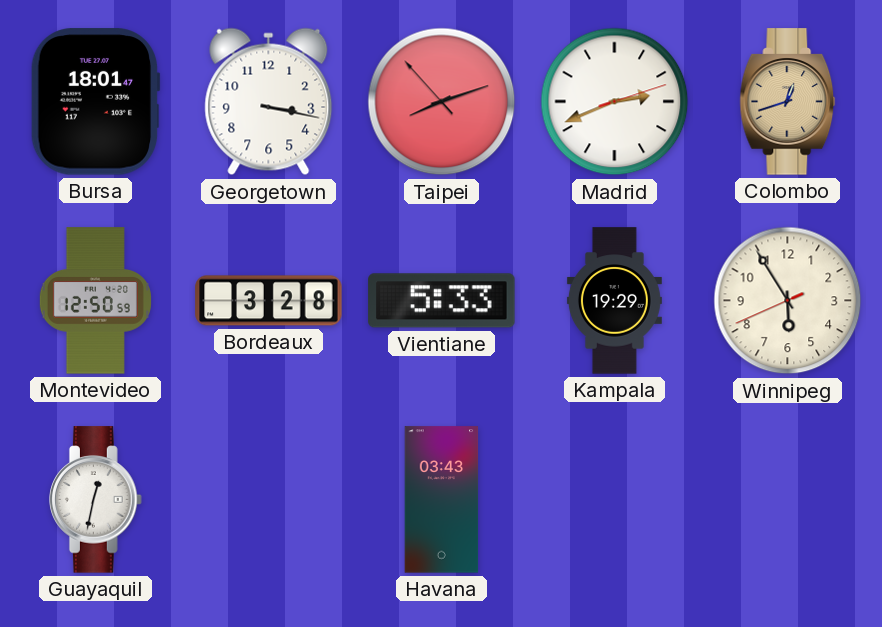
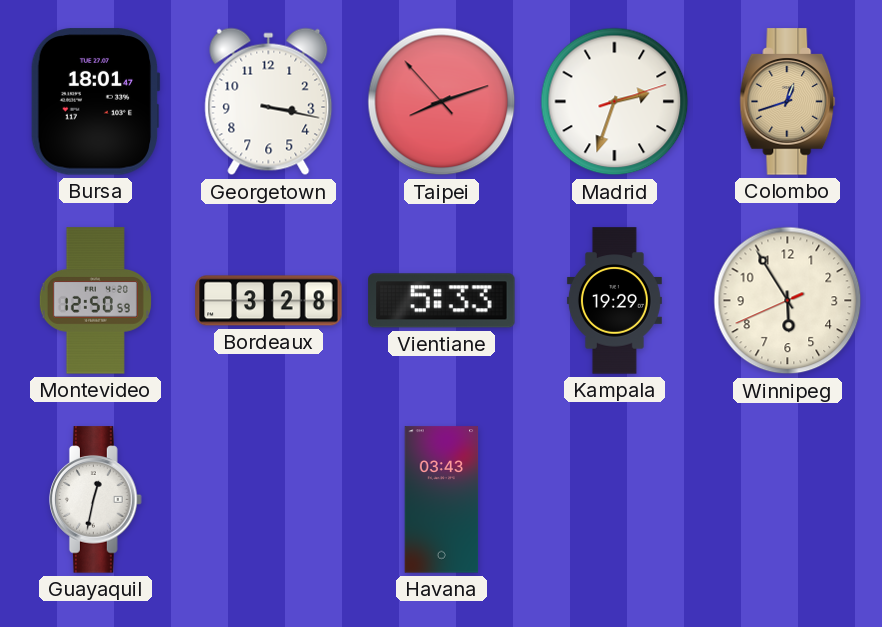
Madrid: 2:41 -> 2:33 (615, 102)
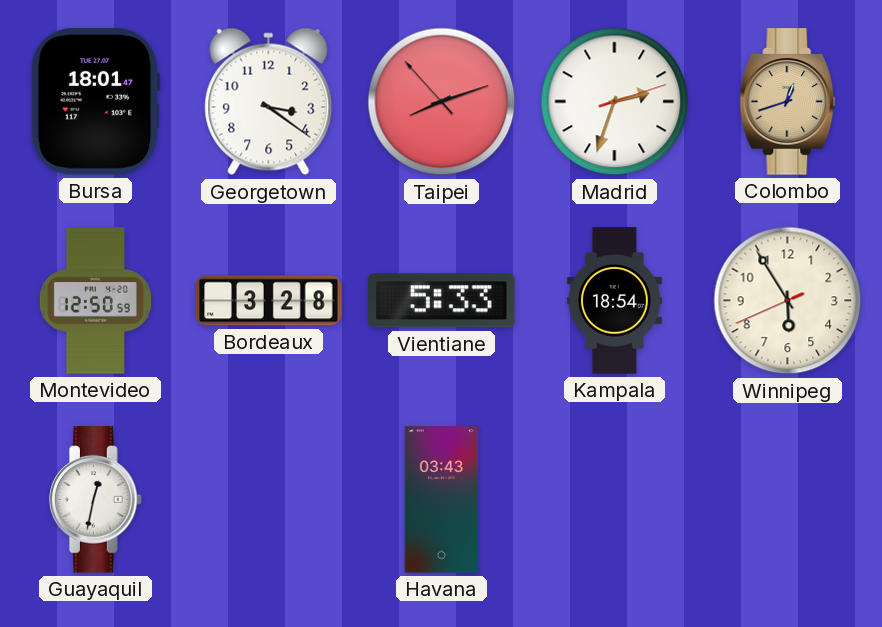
Georgetown: 3:17 -> 3:21 (269, 102)
Kampala: 19:29 -> 18:54 (614, 301)
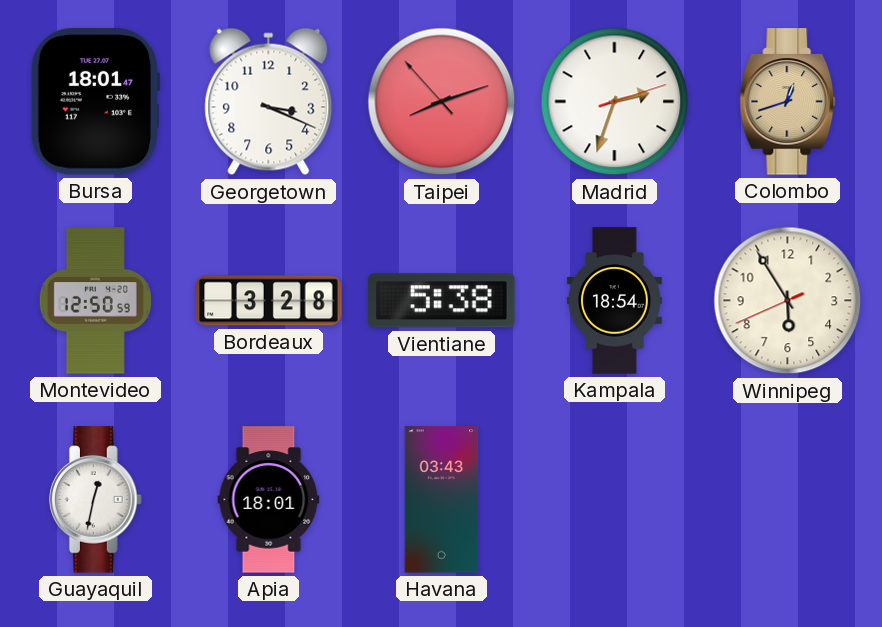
Georgetown: 3:21 -> 3:19 (269, 102)
Vientiane: 5:33 -> 5:38 (442, 301)
Apia: none -> 18:01 (269, 500)
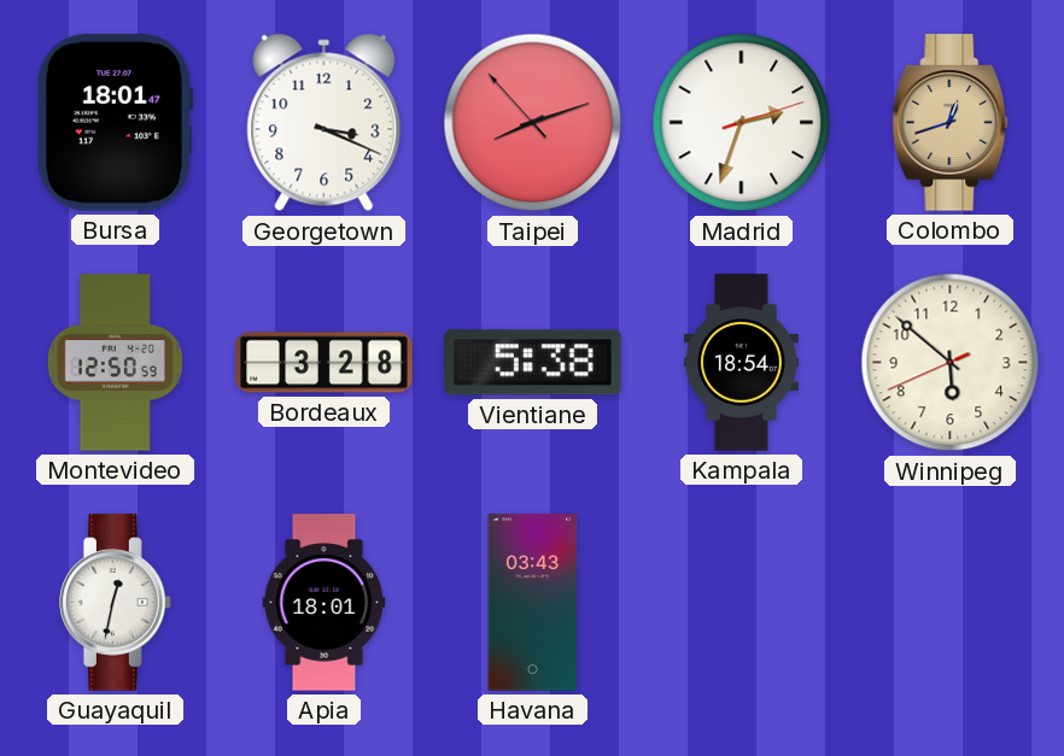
Winnipeg: 5:54 -> 5:51 (951, 363)
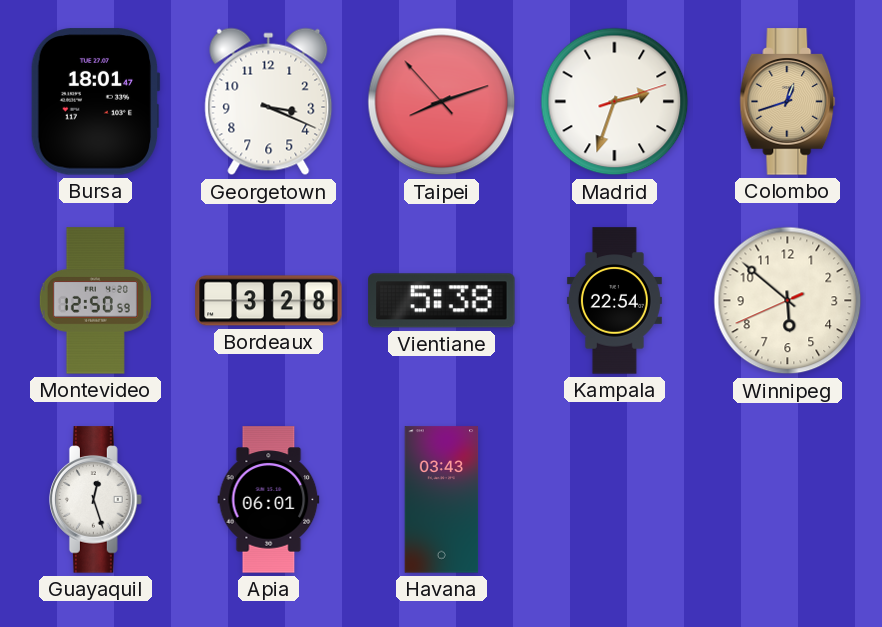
Kampala: 18:54 -> 22:54 (614, 301)
Guayaquil: 12:32 -> 12:27 (96, 500)
Apia: 18:01 -> 06:01 (269, 500)
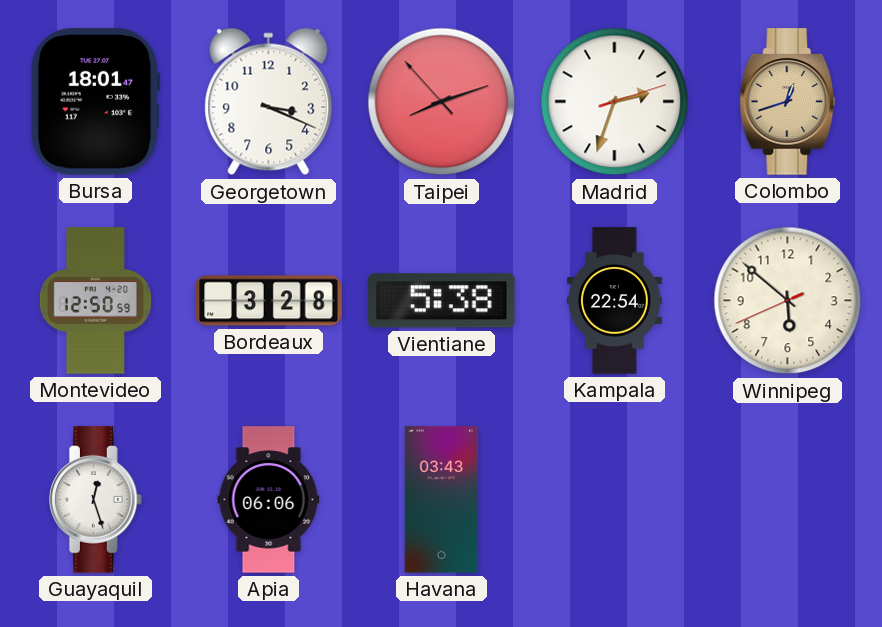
Apia: 06:01 -> 06:06 (269, 500)
